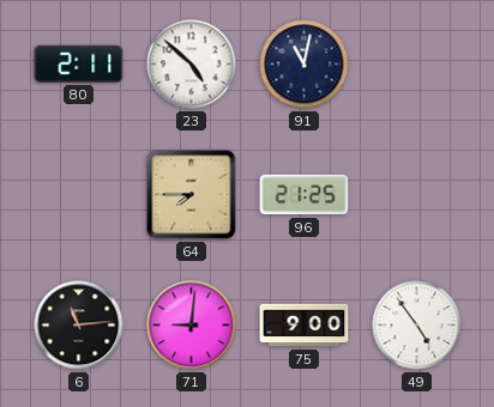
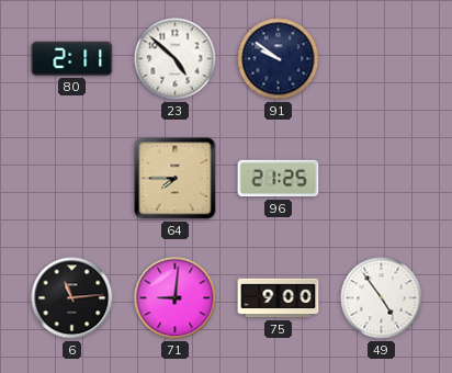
91: 11:02 -> 9:51 (279, 59)
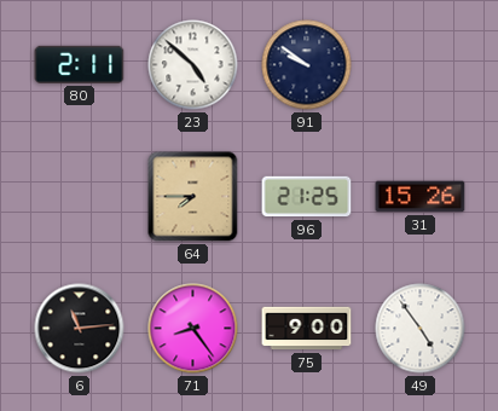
31: none -> 15:26 (421, 197)
71: 9:01 -> 8:24 (193, 329)
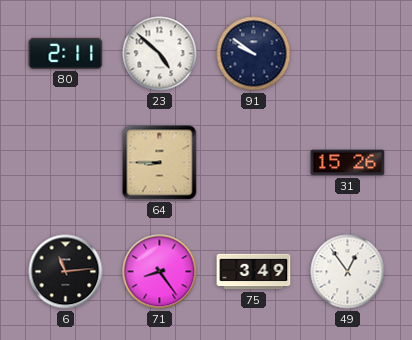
64: 7:45 -> 8:45 (160, 163)
96: 21:25 -> none (307, 197)
75: 9:00 -> 3:49 (254, 272)
49: 4:54 -> 12:54 (348, 272)
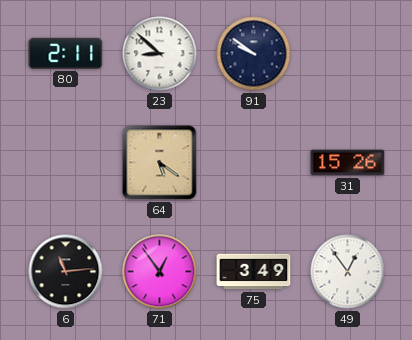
23: 4:52 -> 8:52 (160, 54)
64: 8:45 -> 5:21 (160, 163)
71: 8:24 -> 12:54 (160, 272)
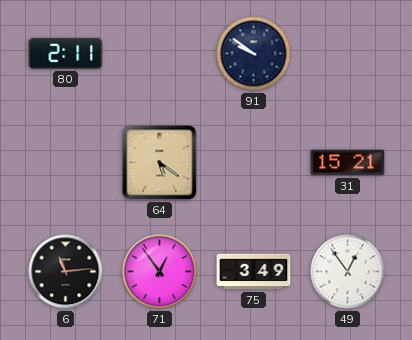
23: 8:52 -> none (160, 54)
31: 15:26 -> 15:21 (348, 163)
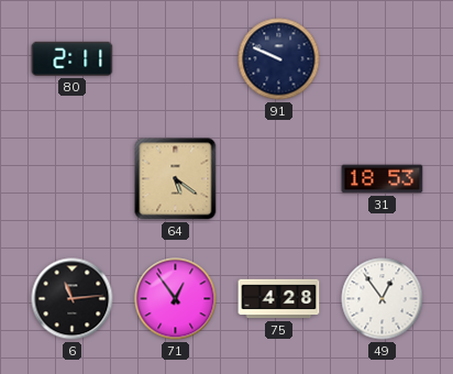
91: 9:51 -> 9:49 (279, 59)
31: 15:21 -> 18:53 (383, 179)
75: 3:49 -> 4:28 (279, 299)
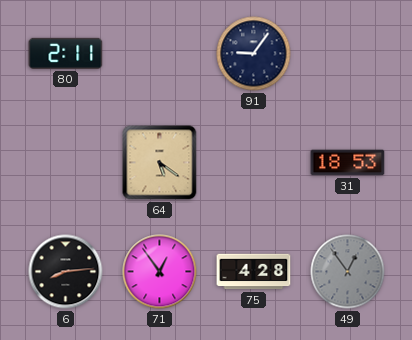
91: 9:49 -> 9:06 (254, 54)
6: 11:14 -> 8:14 (66, 272)
49 dial: white -> grey (348, 272)
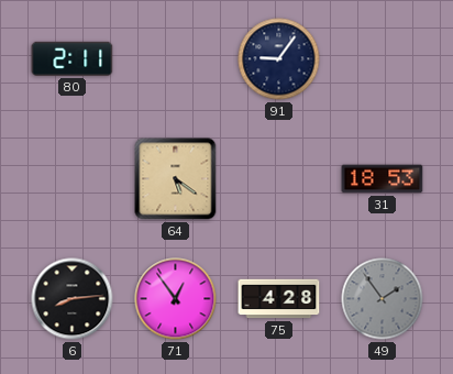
49: 12:54 -> 1:54 (383, 299)
